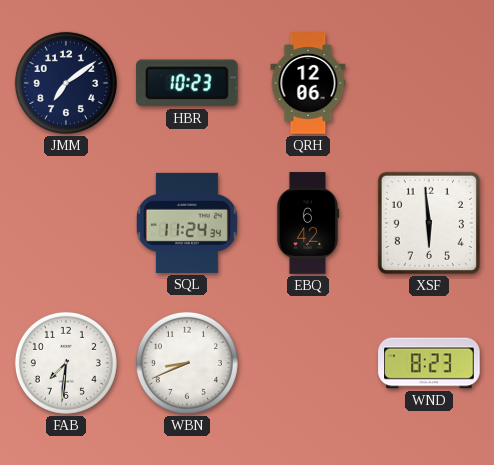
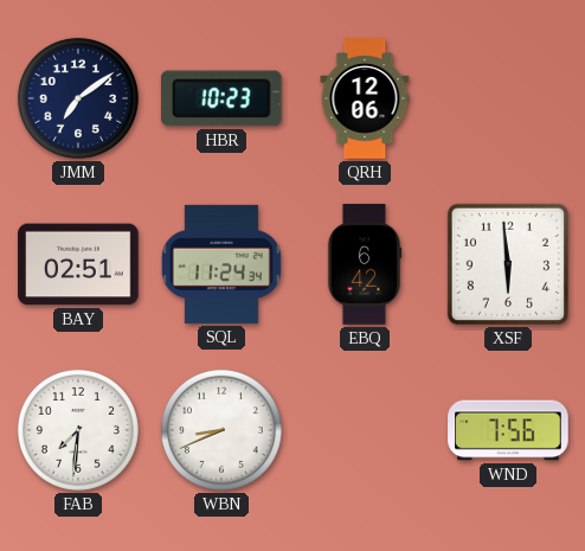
BAY: none -> 02:51 (78, 264)
WND: 8:23 -> 7:56 (508, 430)
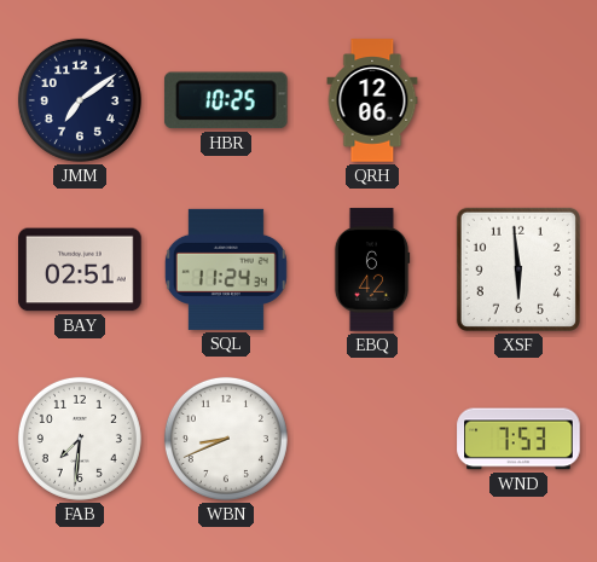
HBR: 10:23 -> 10:25 (226, 100)
WND: 7:56 -> 7:53 (518, 439)
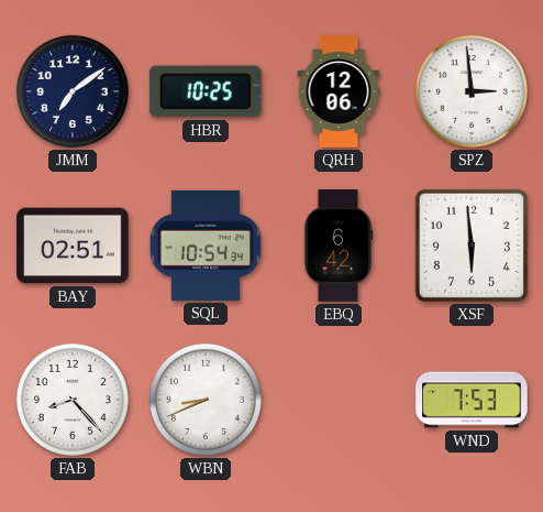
SPZ: none -> 2:59 (472, 91)
SQL: 11:24 -> 10:54 (206, 246)
FAB: 7:31 -> 8:23 (73, 400)
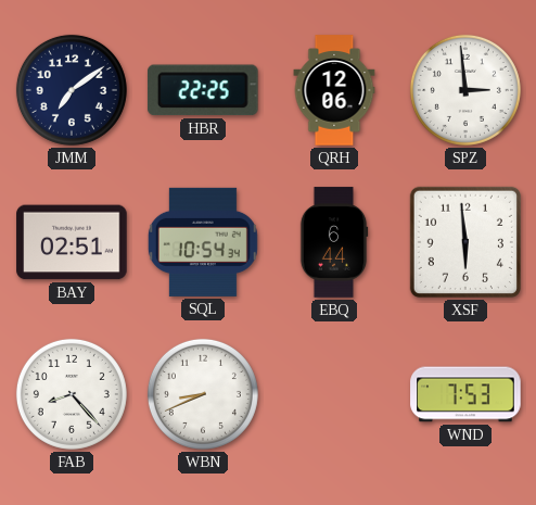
HBR: 10:25 -> 22:25 (203, 90)
EBQ: 6:42 -> 6:44 (334, 242)
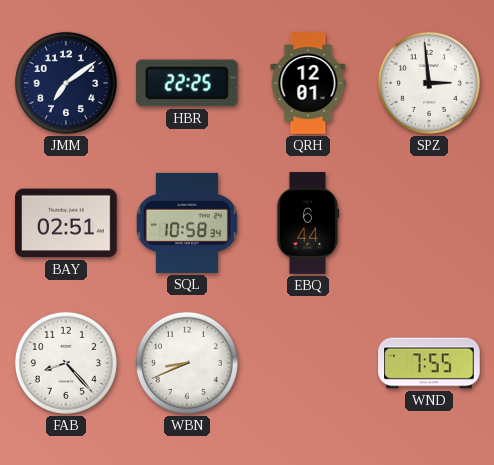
QRH: 12:06 -> 12:01 (308, 83)
SQL: 10:54 -> 10:58 (187, 223)
XSF: 5:59 -> none (465, 242)
WND: 7:53 -> 7:55 (429, 363)
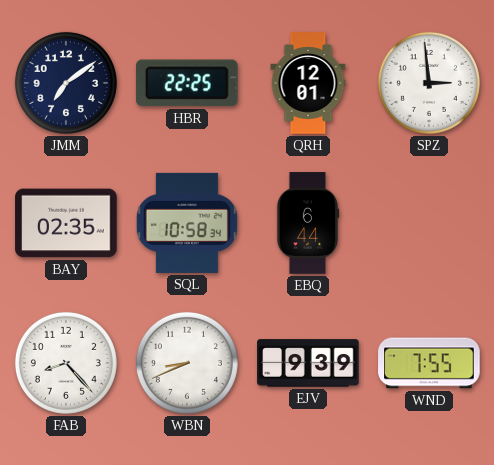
BAY: 02:51 -> 02:35 (66, 223)
EJV: none -> 9:39 (308, 363)
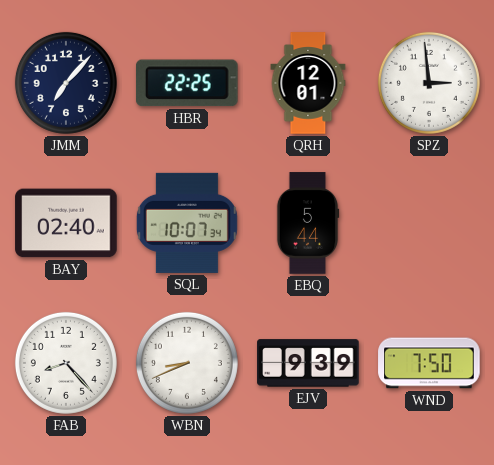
JMM: 7:09 -> 7:07 (66, 83)
BAY: 02:35 -> 02:40 (66, 223)
SQL: 10:58 -> 10:07 (187, 223)
EBQ: 6:44 -> 5:44 (308, 223)
WND: 7:55 -> 7:50 (429, 363)
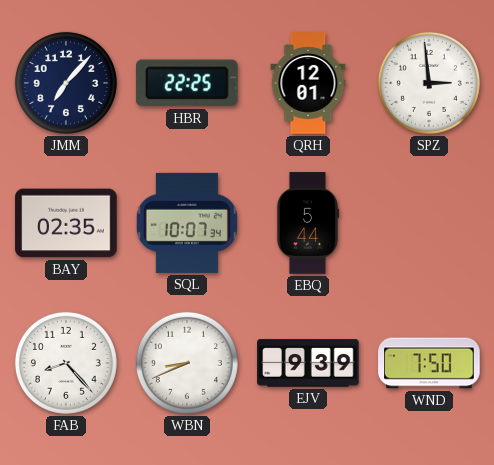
BAY: 02:40 -> 02:35 (66, 223)
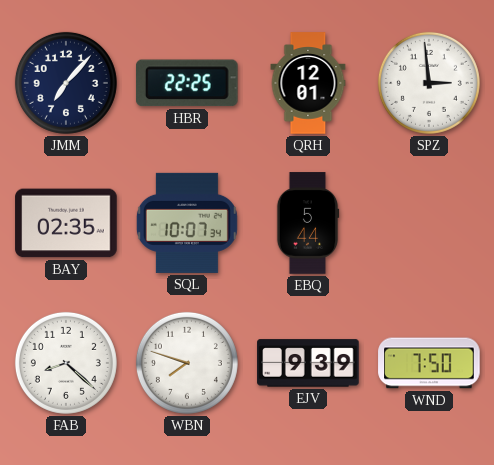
FAB: 8:23 -> 8:22 (66, 363)
WBN: 8:41 -> 7:48 (187, 363)
